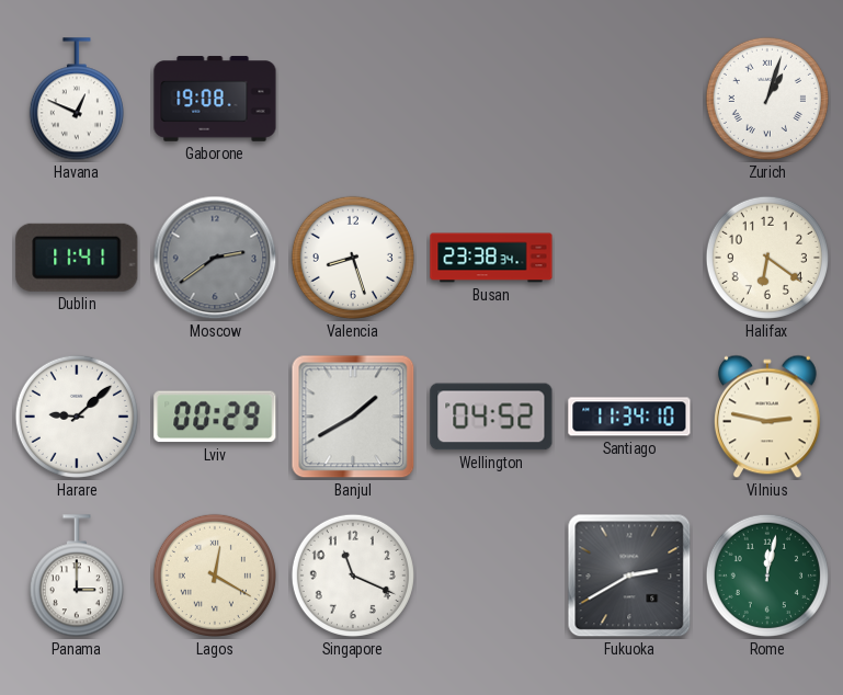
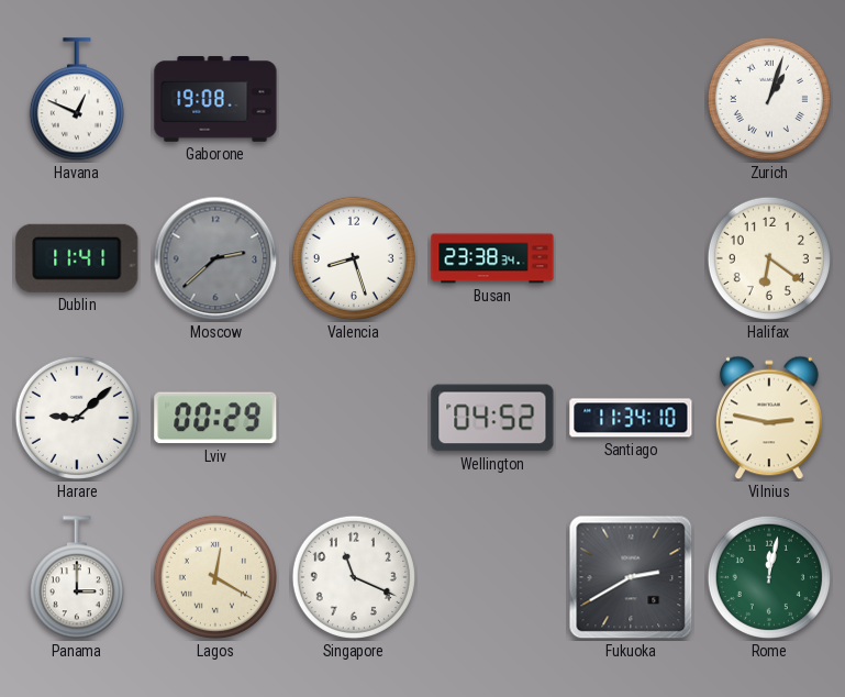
Moscow: 2:39 -> 2:38 (215, 258)
Banjul: 1:40 -> none (353, 417)
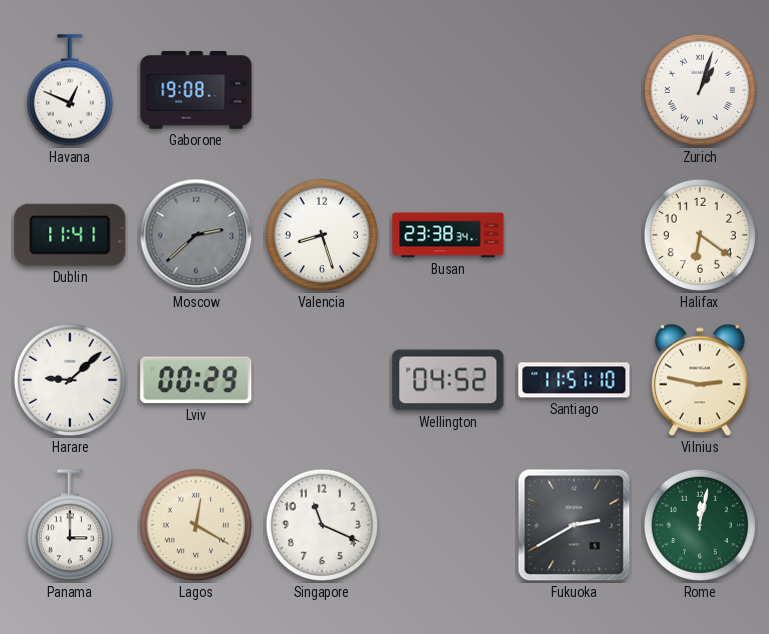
Santiago: 11:34 -> 11:51 (574, 380)
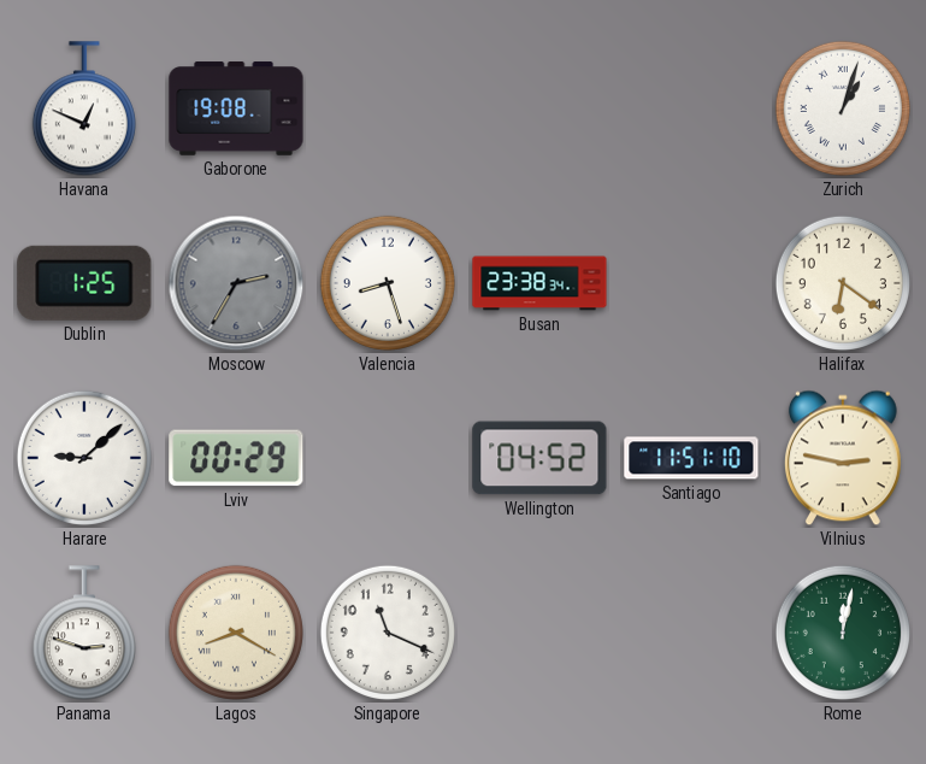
Dublin: 11:41 -> 1:25 (84, 283)
Moscow: 2:38 -> 2:35 (236, 283)
Panama: 3:00 -> 2:48 (84, 634)
Lagos: 12:20 -> 8:20 (236, 633)
Fukuoka: 2:40 -> none (574, 525)
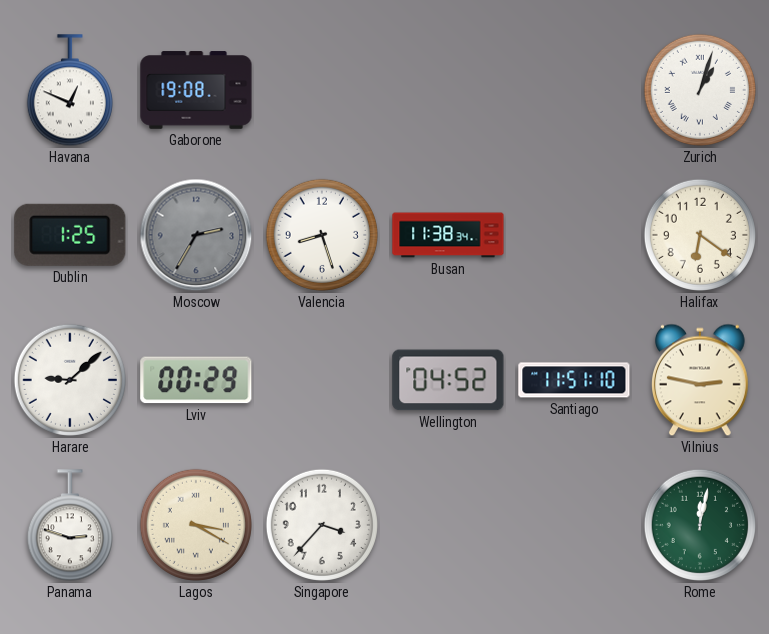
Busan: 23:38 -> 11:38 (448, 235)
Lagos: 8:20 -> 3:20 (196, 525)
Singapore: 11:19 -> 3:37 (322, 525)
